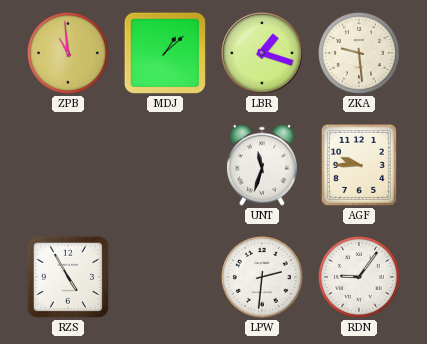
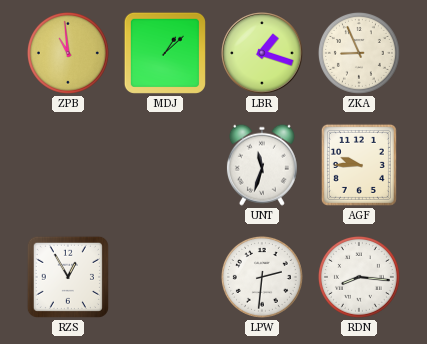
ZKA: 9:29 -> 8:56 (359, 53)
RZS: 4:55 -> 12:55 (68, 277)
RDN: 9:06 -> 8:16 (359, 277)
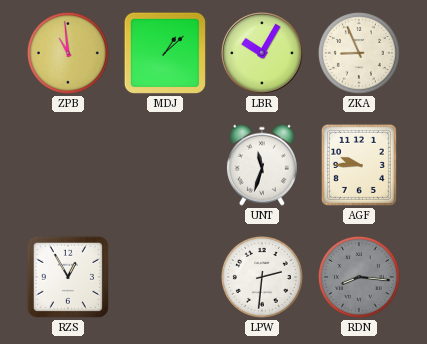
LBR: 1:18 -> 10:05 (262, 53)
RDN dial: white -> grey (359, 277)
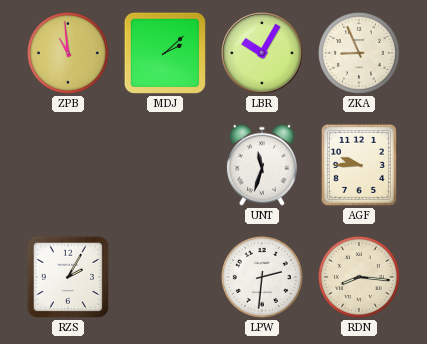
MDJ: 1:08 -> 2:08 (165, 53)
RZS: 12:55 -> 2:05 (68, 277)
RDN dial: grey -> cream (359, 277)
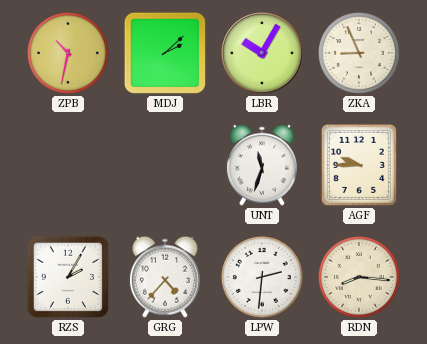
ZPB: 10:59 -> 10:32 (68, 53)
GRG: none -> 4:37 (165, 277)
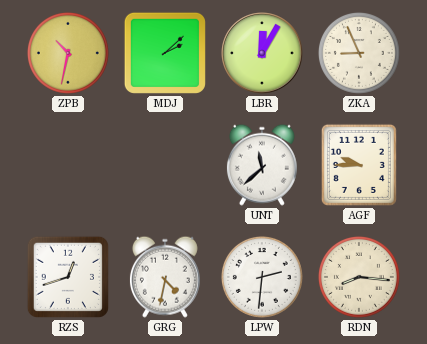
LBR: 10:05 -> 12:05 (262, 53)
UNT: 11:33 -> 11:38 (262, 165)
RZS: 2:05 -> 12:42 (68, 277)
GRG: 4:37 -> 4:32 (165, 277)
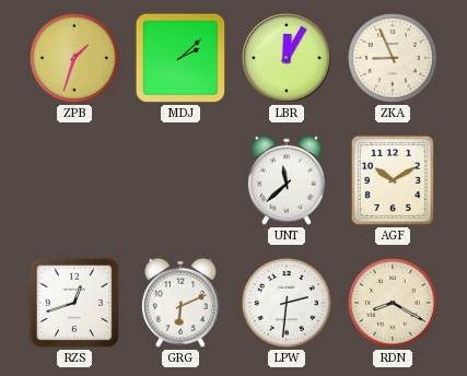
ZPB: 10:32 -> 1:33 (74, 58)
AGF: 9:45 -> 10:10 (393, 180)
GRG: 4:32 -> 6:11 (180, 303)
RDN: 8:16 -> 8:20 (393, 303)
